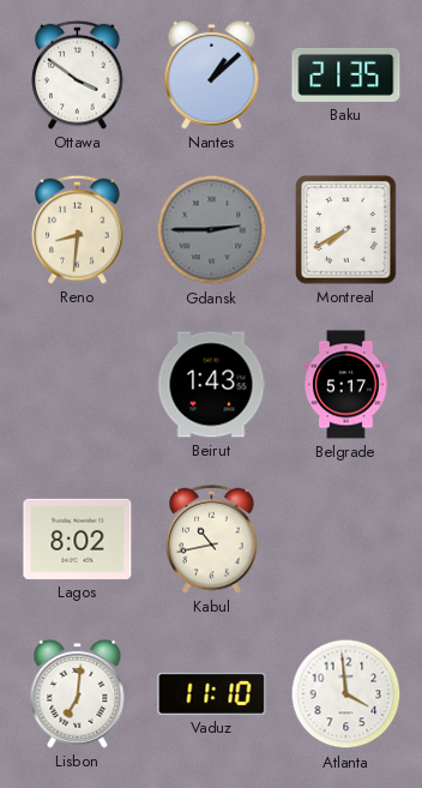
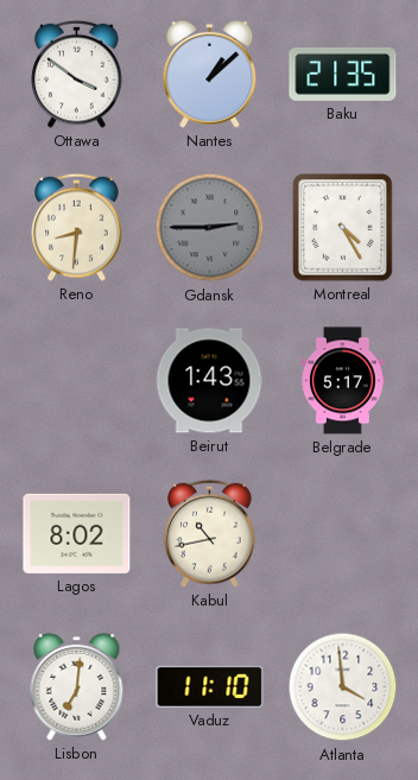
Montreal: 7:40 -> 4:25 (343, 228)
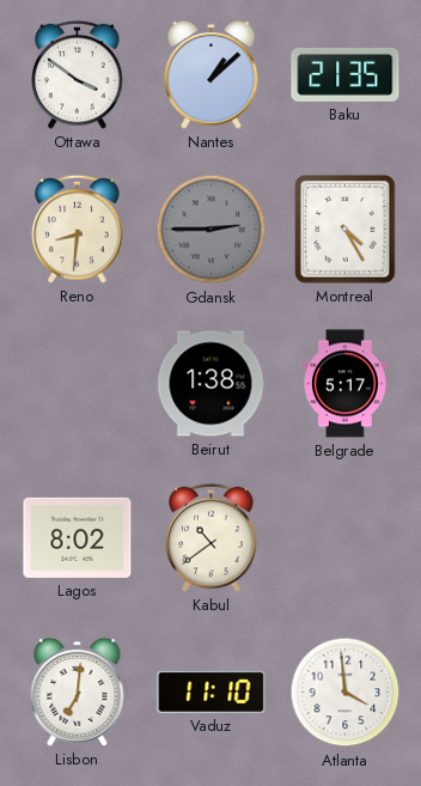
Beirut: 1:43 -> 1:38 (210, 384)
Kabul: 10:43 -> 10:39 (212, 537)
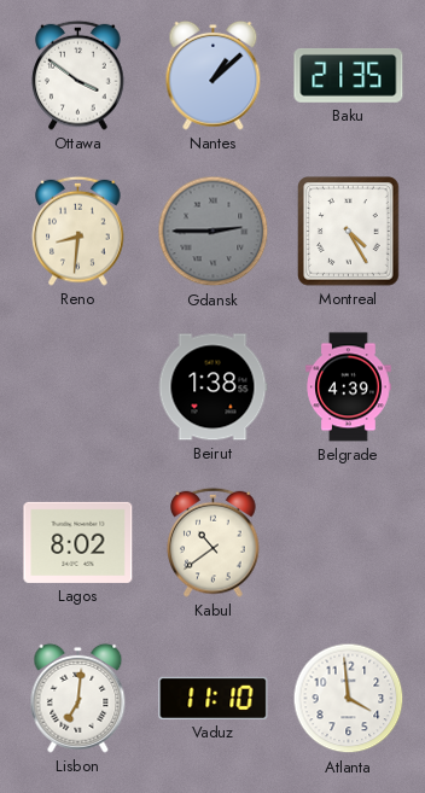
Belgrade: 5:17 -> 4:39 (349, 387)
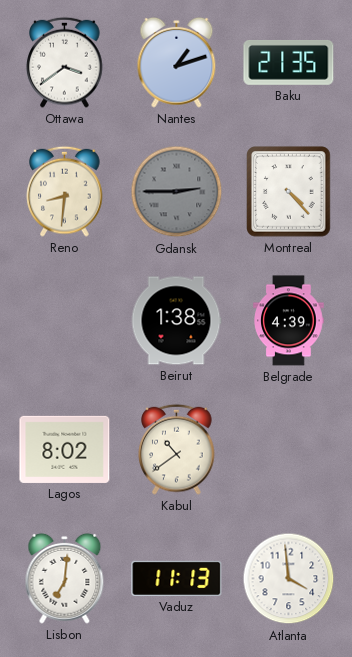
Ottawa: 3:51 -> 3:39 (65, 62)
Nantes: 1:08 -> 1:12 (177, 62)
Montreal: 4:25 -> 4:23 (289, 192)
Vaduz: 11:10 -> 11:13 (177, 578)
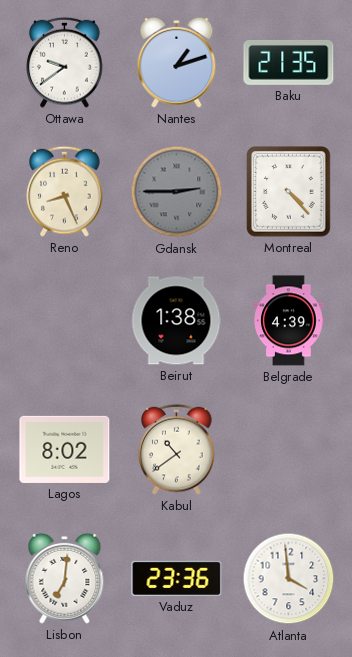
Ottawa: 3:39 -> 9:39 (65, 62)
Reno: 8:31 -> 8:26 (65, 191)
Vaduz: 11:13 -> 23:36 (177, 578)
